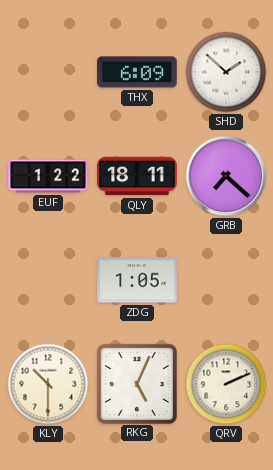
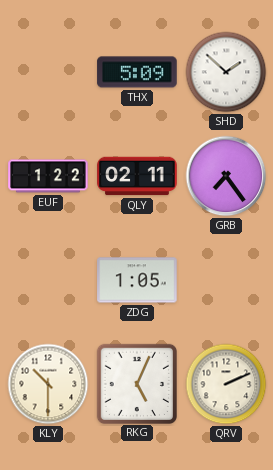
THX: 6:09 -> 5:09 (137, 72)
QLY: 18:11 -> 02:11 (137, 176)
GRB: 7:22 -> 7:24 (226, 176)
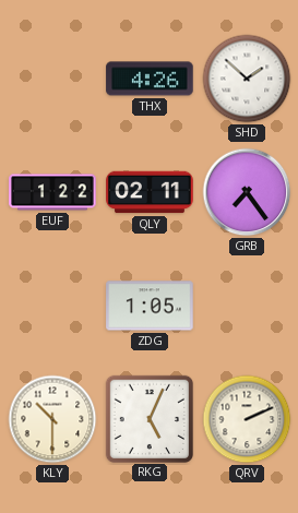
THX: 5:09 -> 4:26 (150, 79)
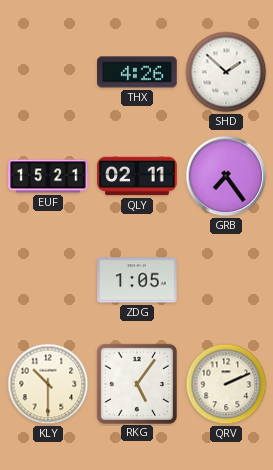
EUF: 1:22 -> 15:21 (48, 176)
RKG: 5:04 -> 5:06 (136, 383)
